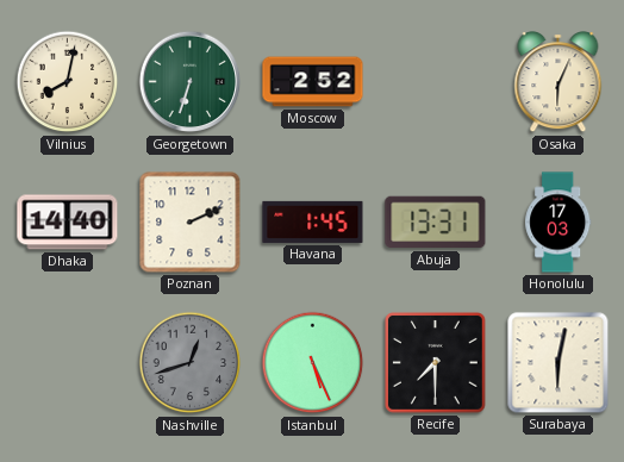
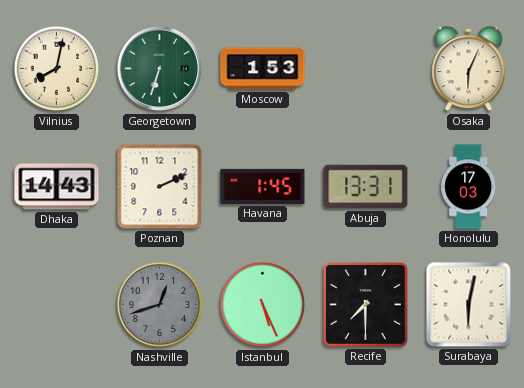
Moscow: 2:52 -> 1:53 (263, 69)
Dhaka: 14:40 -> 14:43 (57, 187)
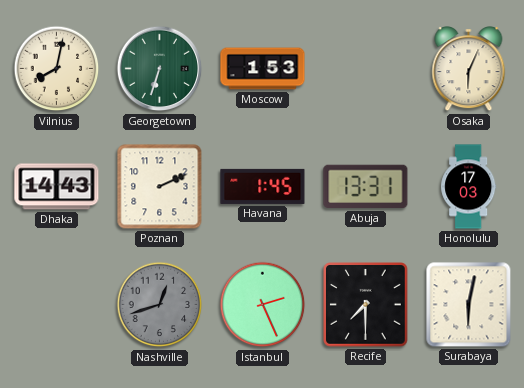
Istanbul: 5:26 -> 2:26 (263, 305)
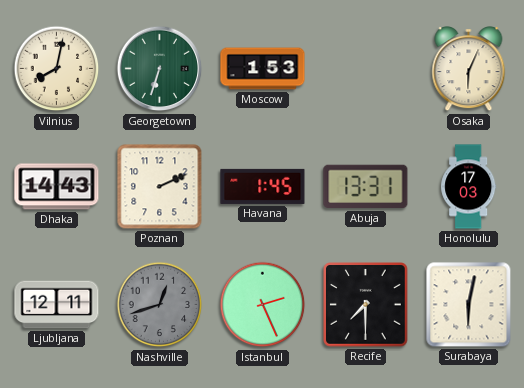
Ljubljana: none -> 12:11 (57, 305)
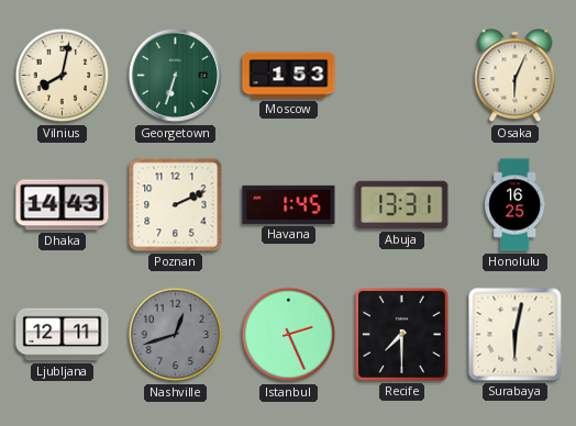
Honolulu: 17:03 -> 16:25 (516, 205)
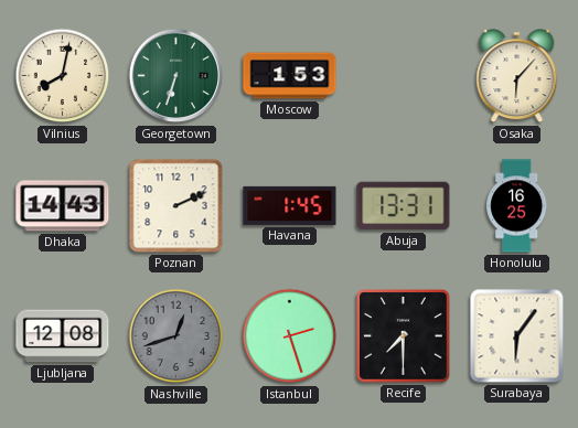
Osaka: 6:04 -> 6:07 (517, 77)
Ljubljana: 12:11 -> 12:08 (63, 336)
Istanbul: 2:26 -> 2:27 (290, 336)
Surabaya: 6:02 -> 6:06 (517, 336)
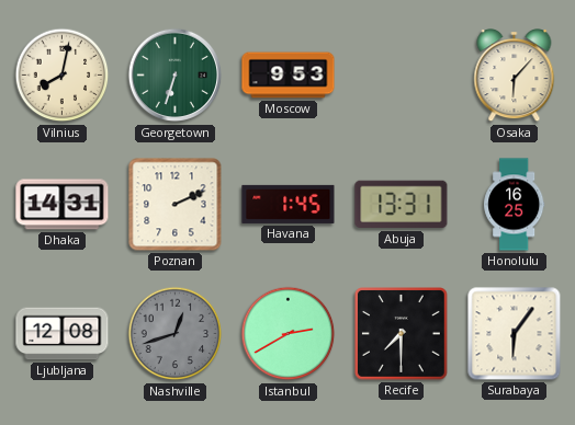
Moscow: 1:53 -> 9:53 (289, 76)
Dhaka: 14:43 -> 14:31 (63, 205)
Istanbul: 2:27 -> 2:40 (289, 334)
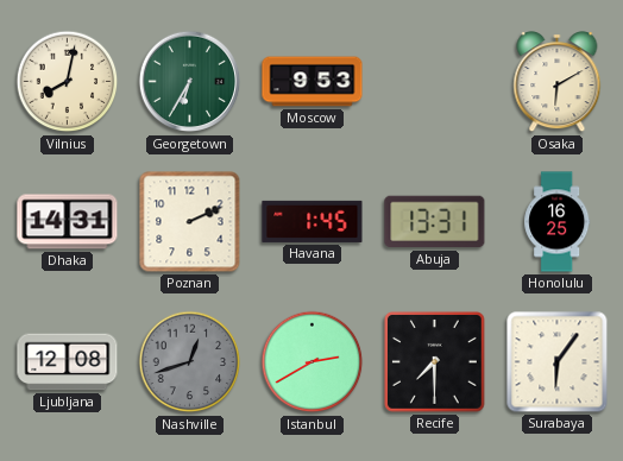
Georgetown: 6:33 -> 6:35 (190, 82)
Osaka: 6:07 -> 6:10 (558, 83)
